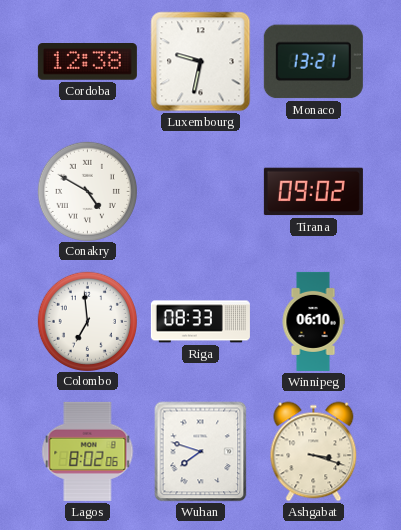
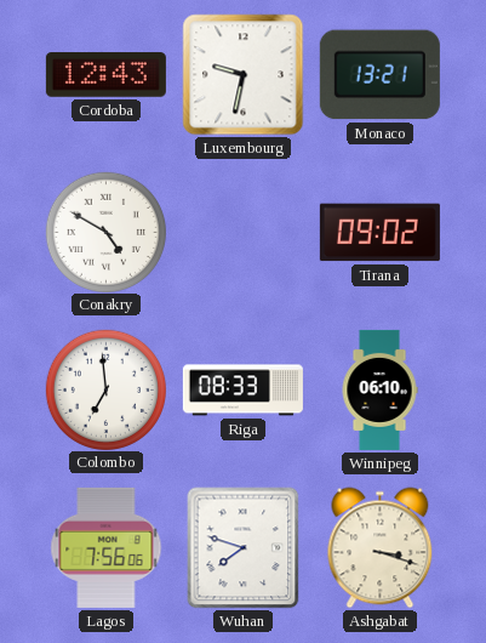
Cordoba: 12:38 -> 12:43 (105, 75)
Lagos: 8:02 -> 7:56 (107, 547)
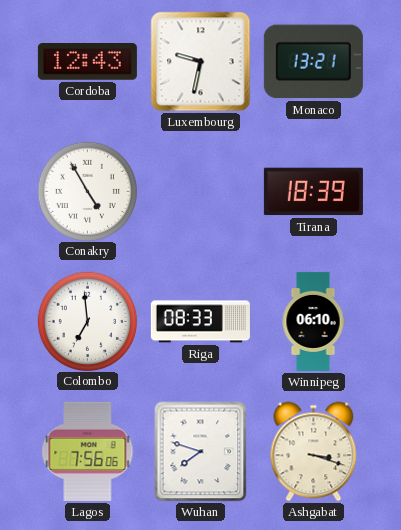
Conakry: 4:50 -> 4:55 (87, 191)
Tirana: 09:02 -> 18:39 (313, 192)
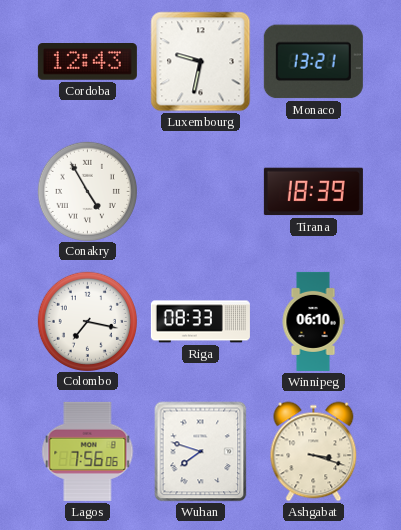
Colombo: 6:59 -> 7:17 (87, 321)
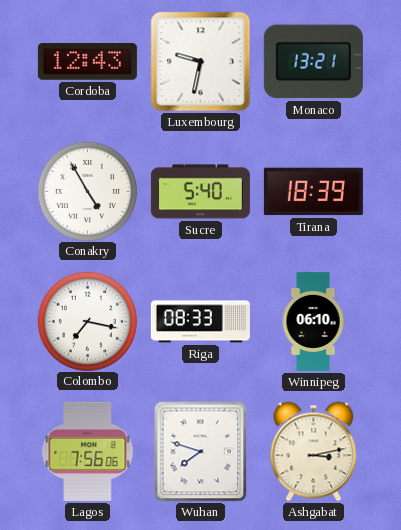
Sucre: none -> 5:40 (200, 192)
Ashgabat: 3:18 -> 3:13 (314, 452)
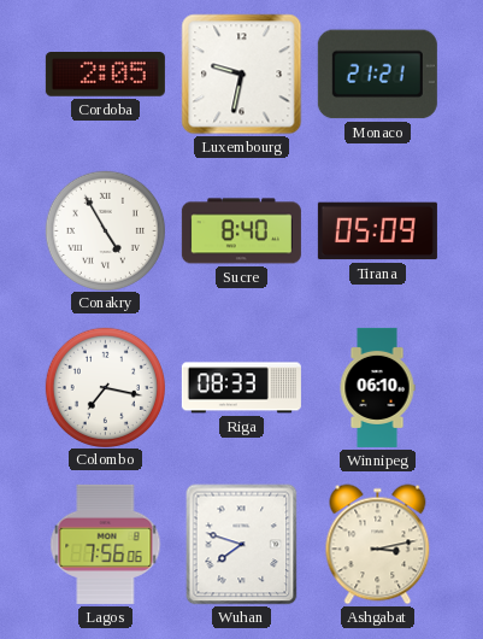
Cordoba: 12:43 -> 2:05 (105, 75)
Monaco: 13:21 -> 21:21 (377, 75)
Sucre: 5:40 -> 8:40 (241, 231)
Tirana: 18:39 -> 05:09 (377, 231)
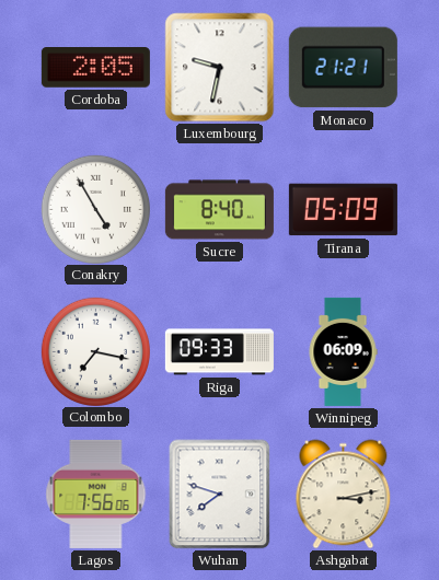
Riga: 08:33 -> 09:33 (219, 352)
Winnipeg: 06:10 -> 06:09 (343, 351)
